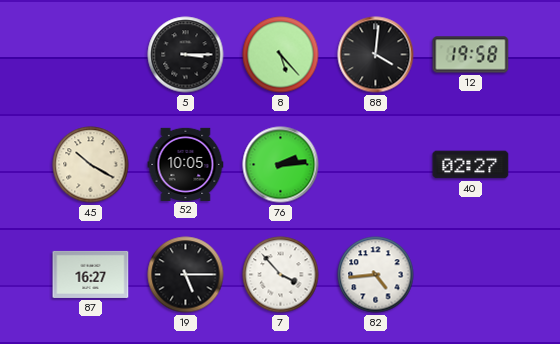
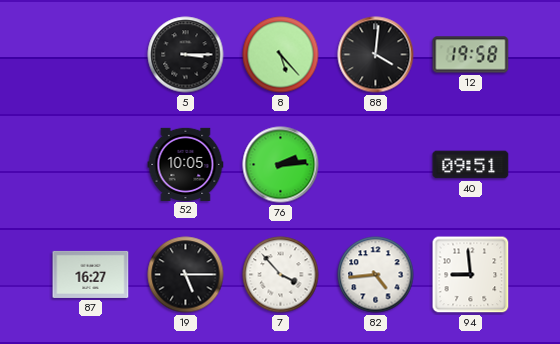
45: 10:20 -> none (91, 165)
40: 02:27 -> 09:51 (471, 165)
94: none -> 8:59 (471, 275)
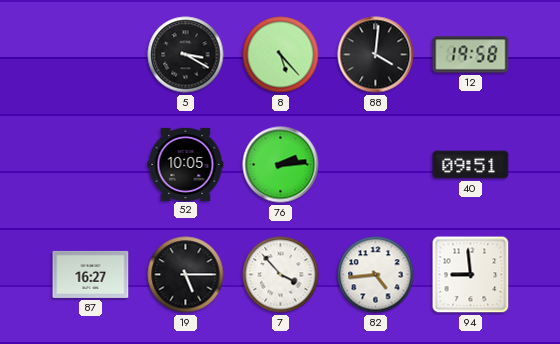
5: 3:15 -> 3:20 (186, 55)
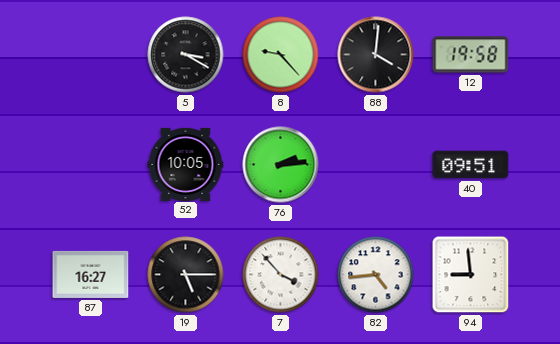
8: 5:23 -> 9:23 (281, 55)
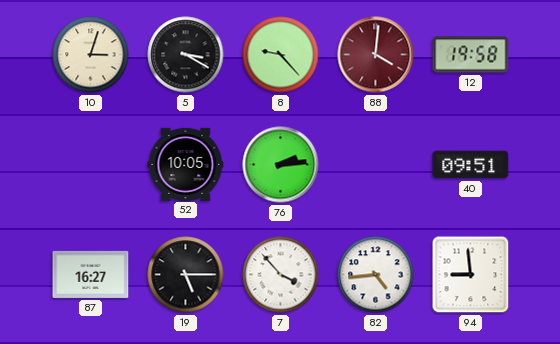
10: none -> 3:03 (91, 55)
88 dial: black -> burgundy (376, 55)
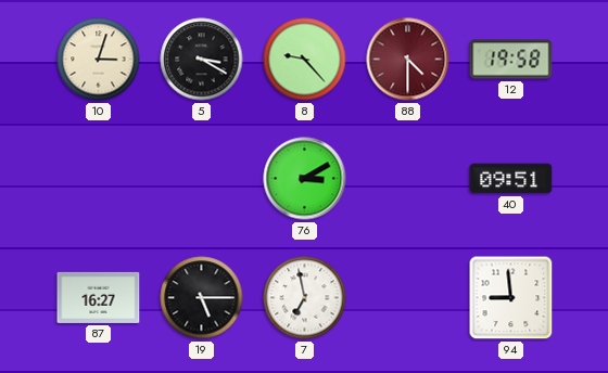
88: 4:01 -> 4:30 (408, 60)
52: 10:05 -> none (186, 164)
76: 2:14 -> 3:10 (305, 179)
7: 3:53 -> 6:58 (305, 298)
82: 4:44 -> none (376, 275)
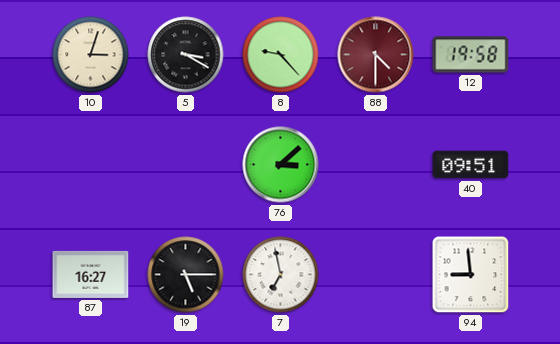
76: 3:10 -> 3:08 (281, 165)
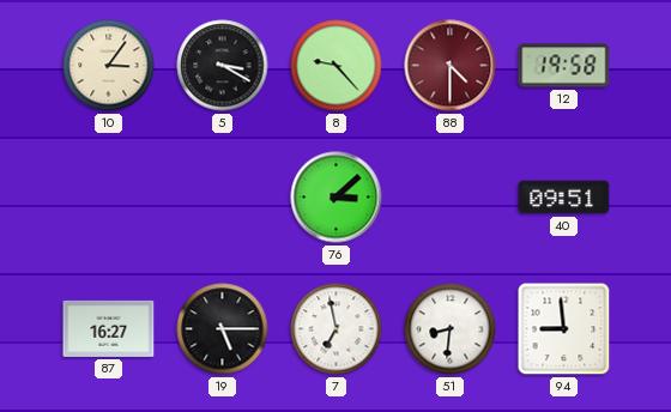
10: 3:03 -> 3:06 (109, 66)
51: none -> 8:31 (451, 329)
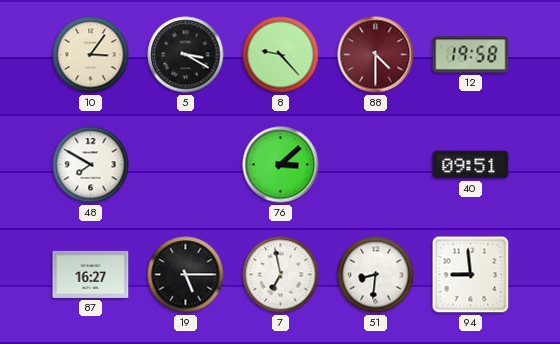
48: none -> 7:50 (91, 165)
